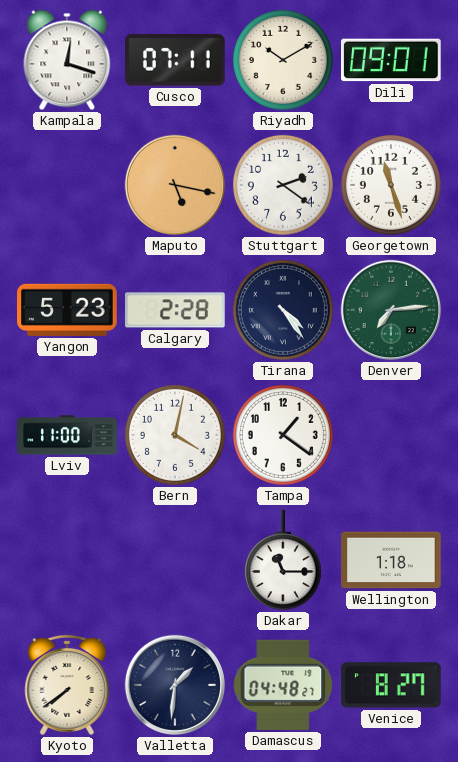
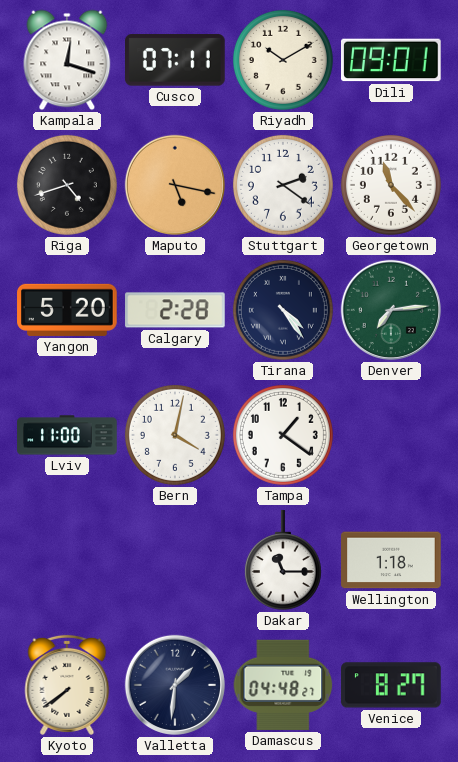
Riga: none -> 4:42 (67, 185)
Georgetown: 11:27 -> 11:23 (391, 185)
Yangon: 5:23 -> 5:20 (67, 310)
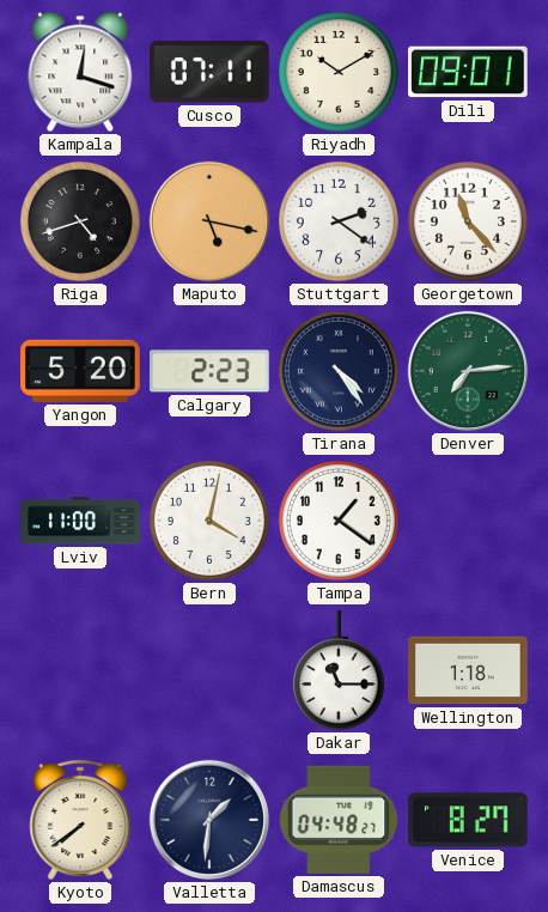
Calgary: 2:28 -> 2:23 (209, 371)
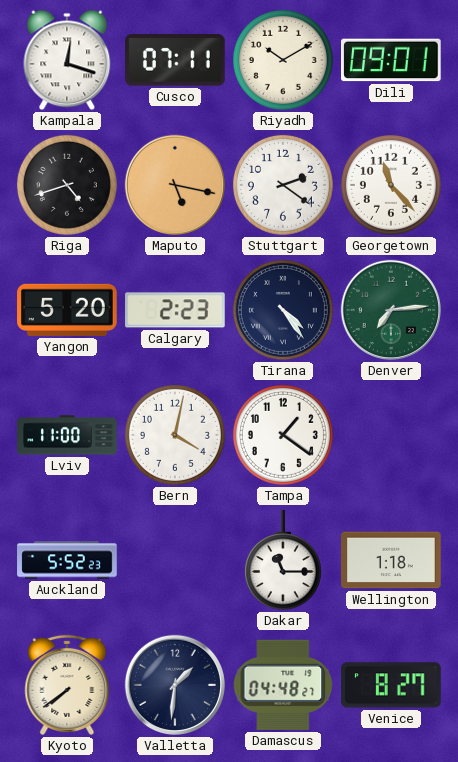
Auckland: none -> 5:52 (67, 560)
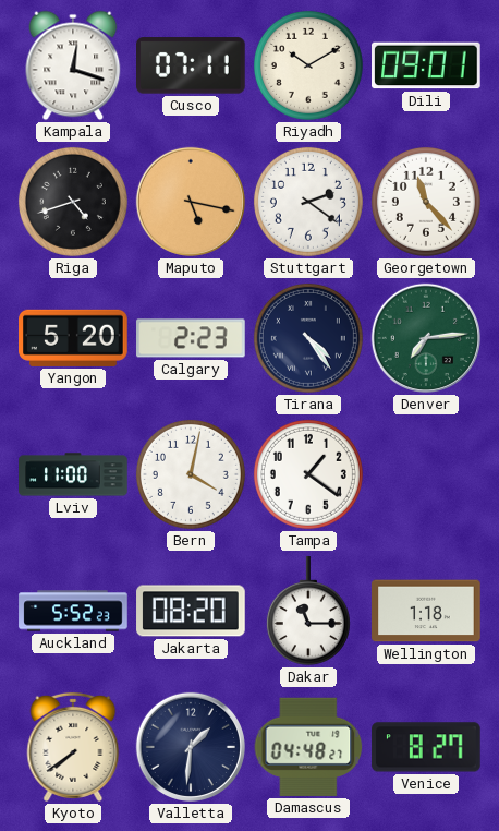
Jakarta: none -> 08:20 (191, 611)
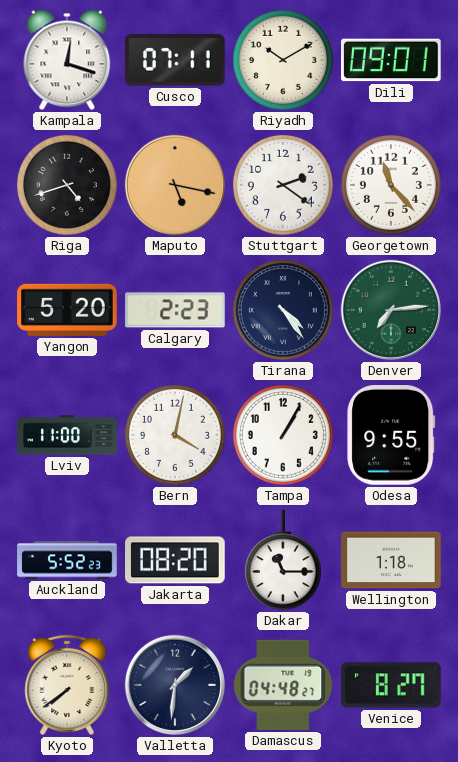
Tampa: 1:21 -> 1:05 (283, 435)
Odesa: none -> 9:55 (391, 436)
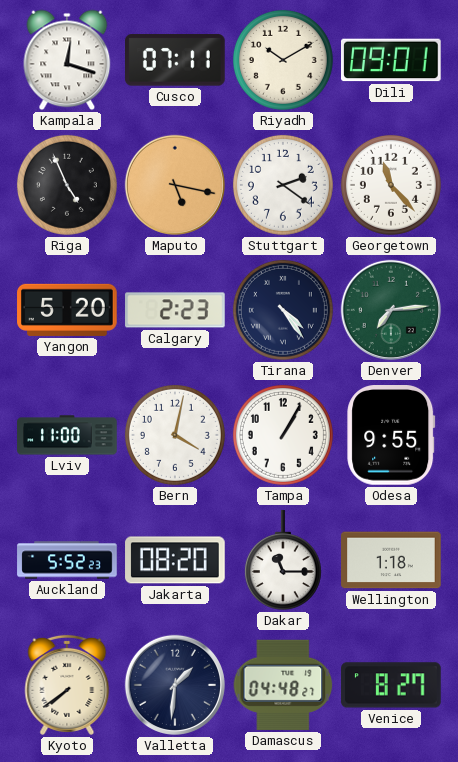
Riga: 4:42 -> 4:56 (67, 185)
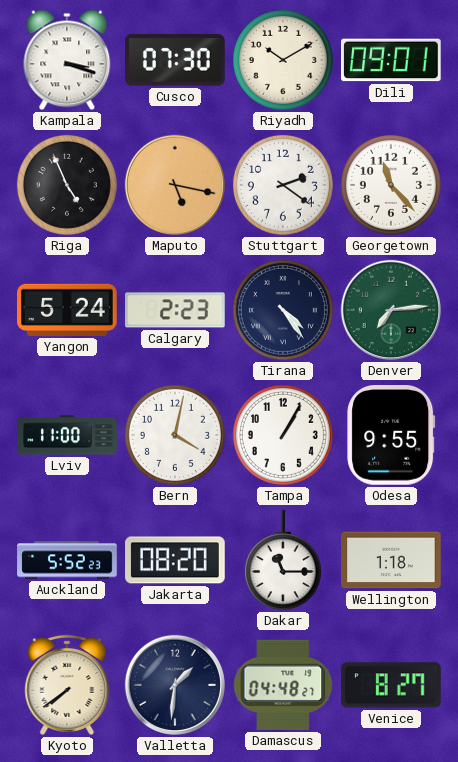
Kampala: 12:18 -> 3:18 (67, 60)
Cusco: 07:11 -> 07:30 (176, 60)
Yangon: 5:20 -> 5:24 (67, 310)
